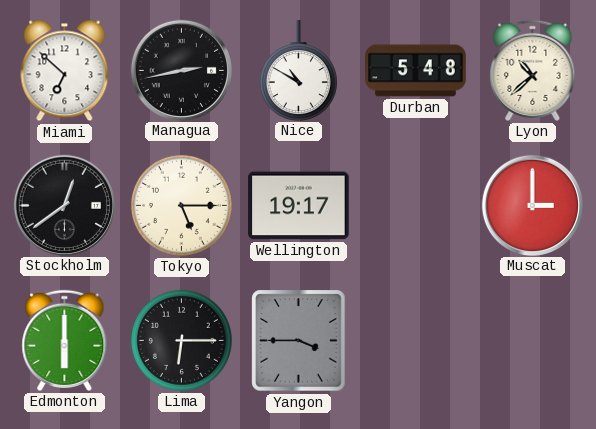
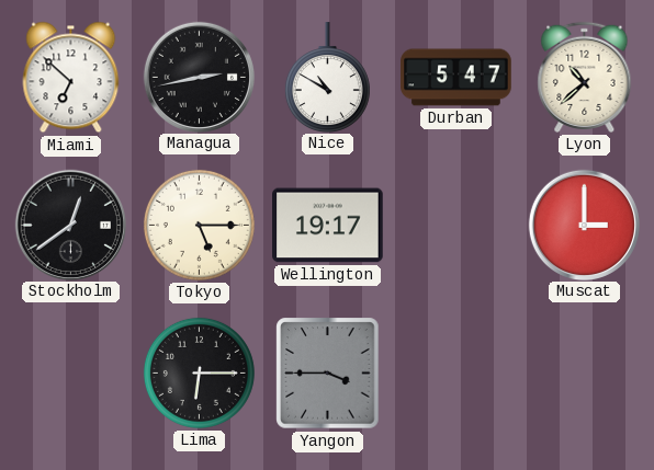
Durban: 5:48 -> 5:47 (456, 78)
Edmonton: 6:00 -> none (65, 340)
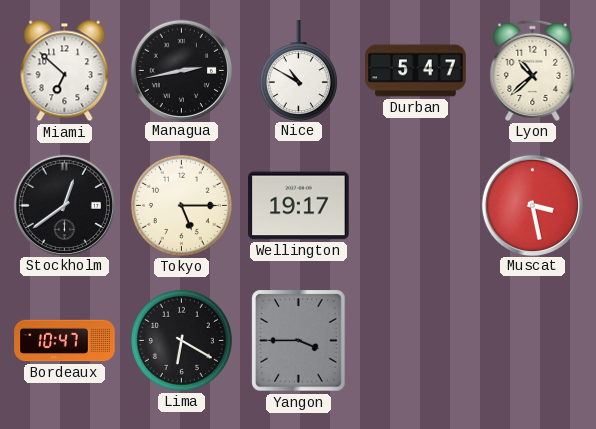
Muscat: 3:00 -> 3:28 (532, 205)
Bordeaux: none -> 10:47 (65, 341)
Lima: 6:15 -> 6:20 (181, 340)
